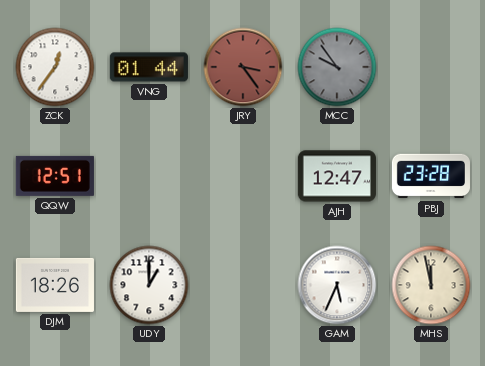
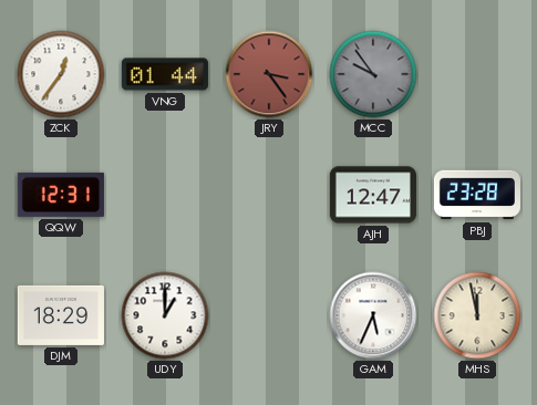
QQW: 12:51 -> 12:31 (61, 195)
DJM: 18:26 -> 18:29 (61, 315)
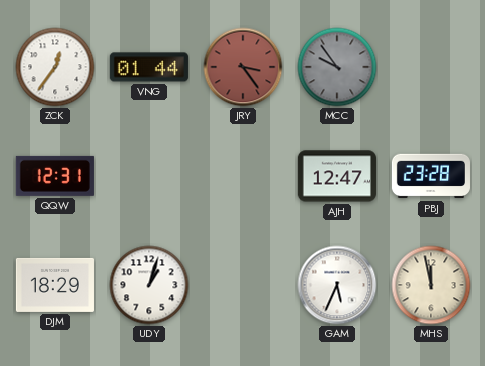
UDY: 1:00 -> 1:03 (149, 285)
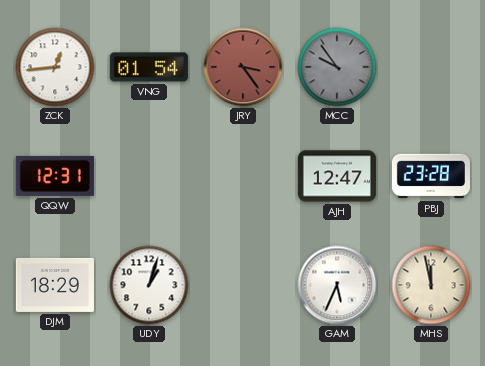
ZCK: 12:36 -> 12:44 (55, 67)
VNG: 01:44 -> 01:54 (149, 67)
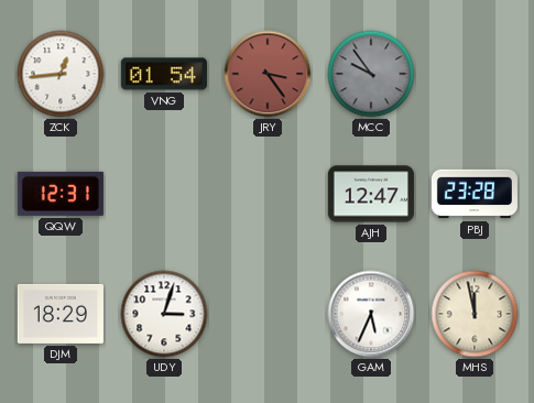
UDY: 1:03 -> 3:03 (164, 314)
